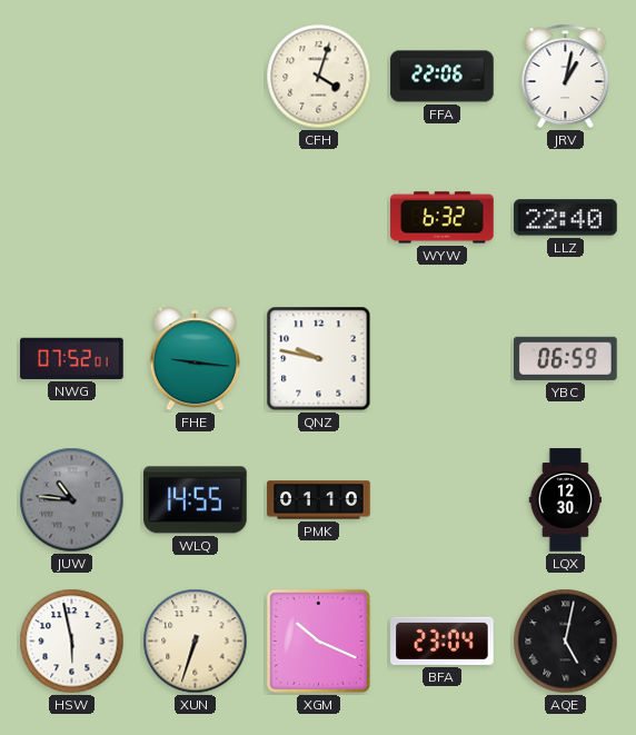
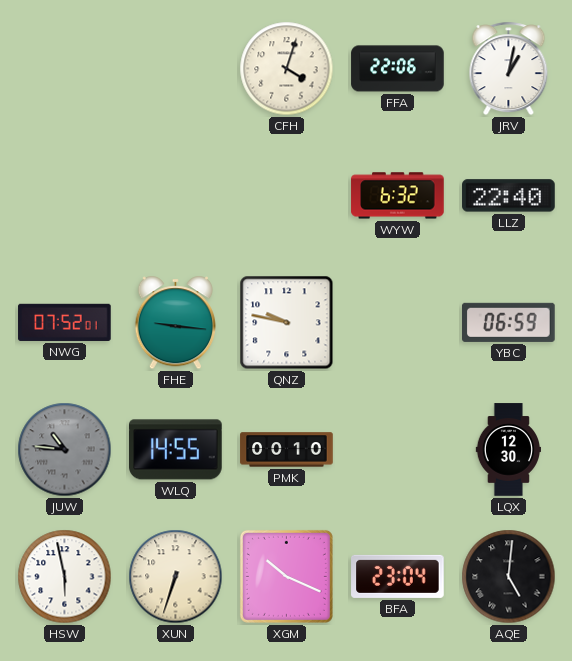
PMK: 01:10 -> 00:10 (287, 450)
AQE: 5:02 -> 5:01 (509, 577)
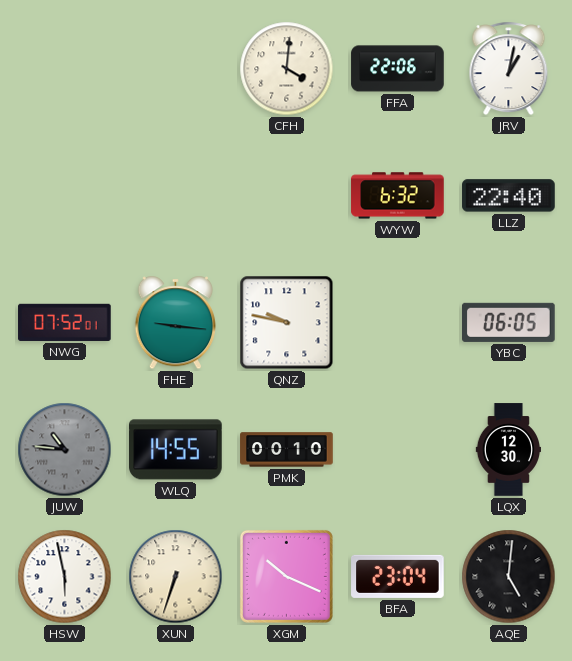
CFH: 4:03 -> 4:01 (287, 69)
YBC: 06:59 -> 06:05 (509, 322)
